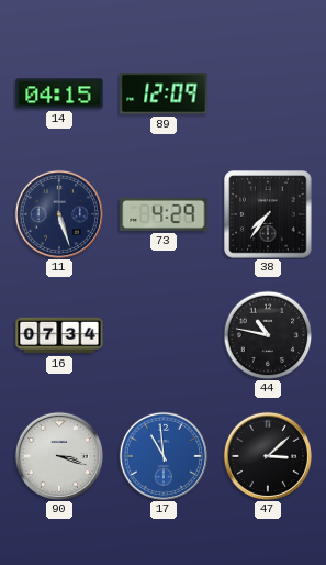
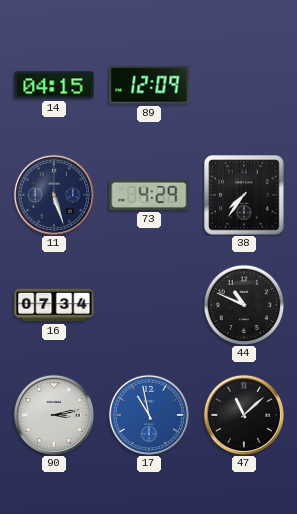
44: 10:47 -> 10:49 (244, 305)
90: 3:18 -> 3:13 (54, 415)
17: 10:59 -> 10:58 (149, 415)
47: 3:08 -> 11:08 (244, 415)
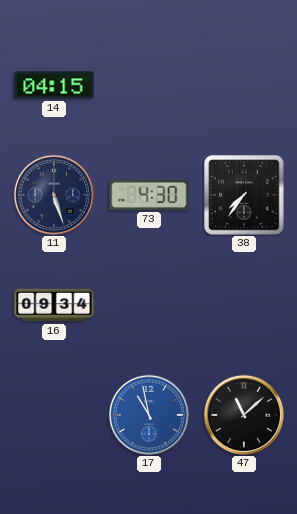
89: 12:09 -> none (149, 85)
73: 4:29 -> 4:30 (149, 195)
16: 07:34 -> 09:34 (54, 305)
44: 10:49 -> none (244, 305)
90: 3:13 -> none (54, 415)
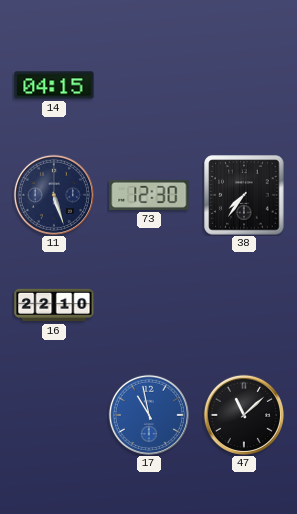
73: 4:30 -> 12:30 (149, 195)
16: 09:34 -> 22:10 (54, 305)
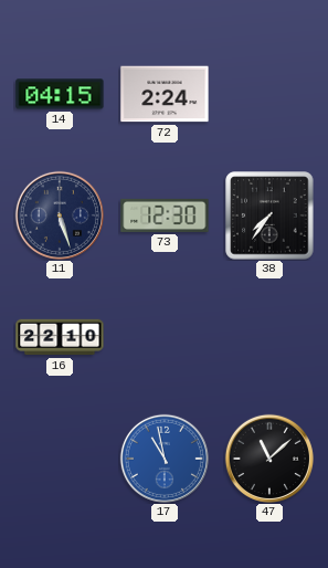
72: none -> 2:24 (165, 94)
